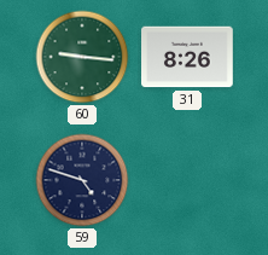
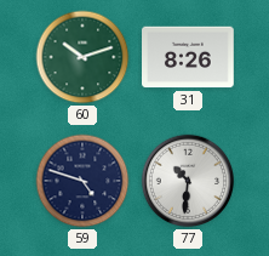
60: 9:16 -> 10:12 (82, 57)
77: none -> 10:31 (188, 181)
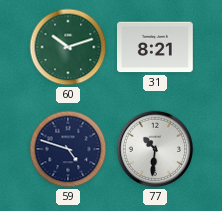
31: 8:26 -> 8:21 (155, 47)
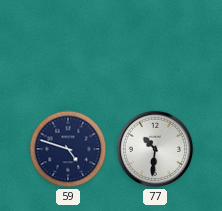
60: 10:12 -> none (68, 47)
31: 8:21 -> none (155, 47)
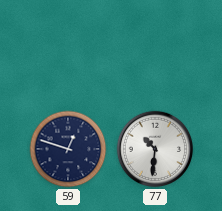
59: 4:48 -> 12:48 (68, 149)
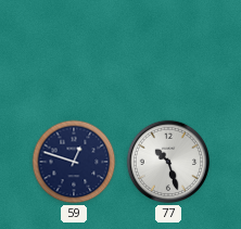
77: 10:31 -> 10:27 (168, 162)
